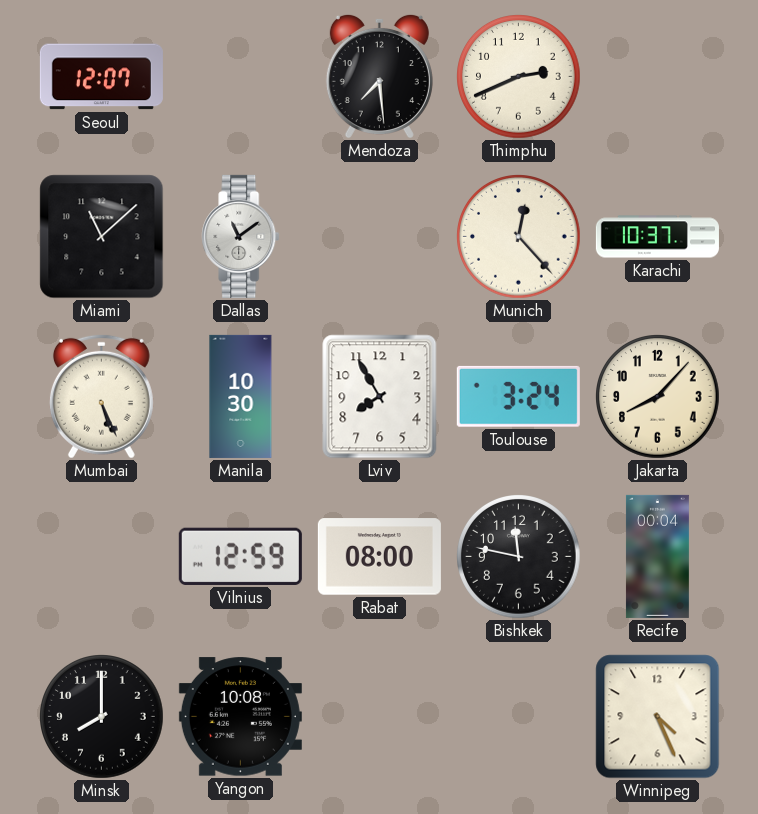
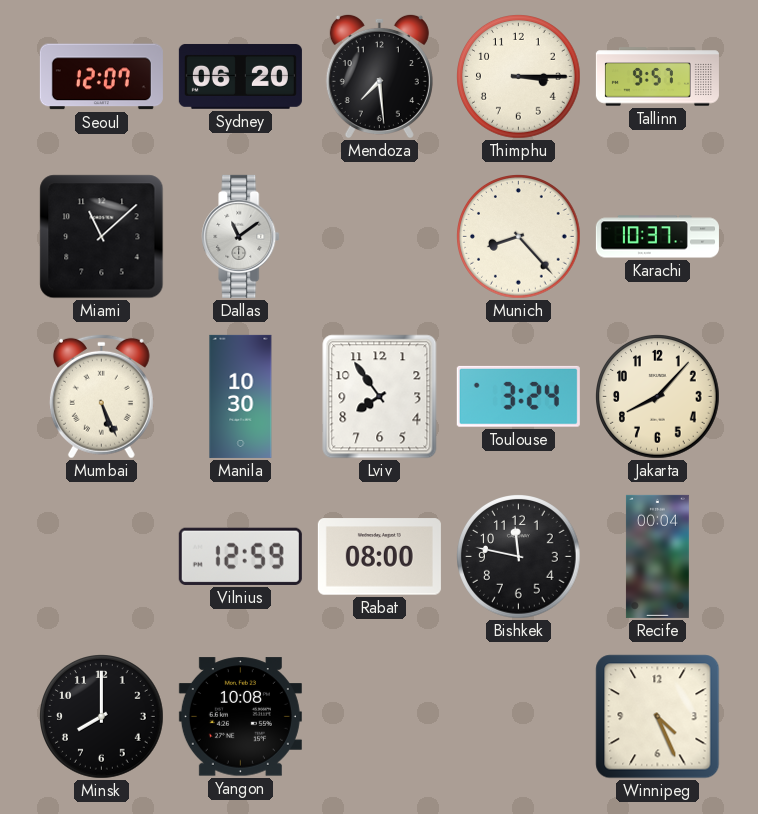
Sydney: none -> 06:20 (240, 76)
Thimphu: 2:41 -> 3:15 (519, 77)
Tallinn: none -> 9:57 (657, 77)
Munich: 12:23 -> 8:23 (519, 237)
Lviv: 7:55 -> 7:54 (380, 397)
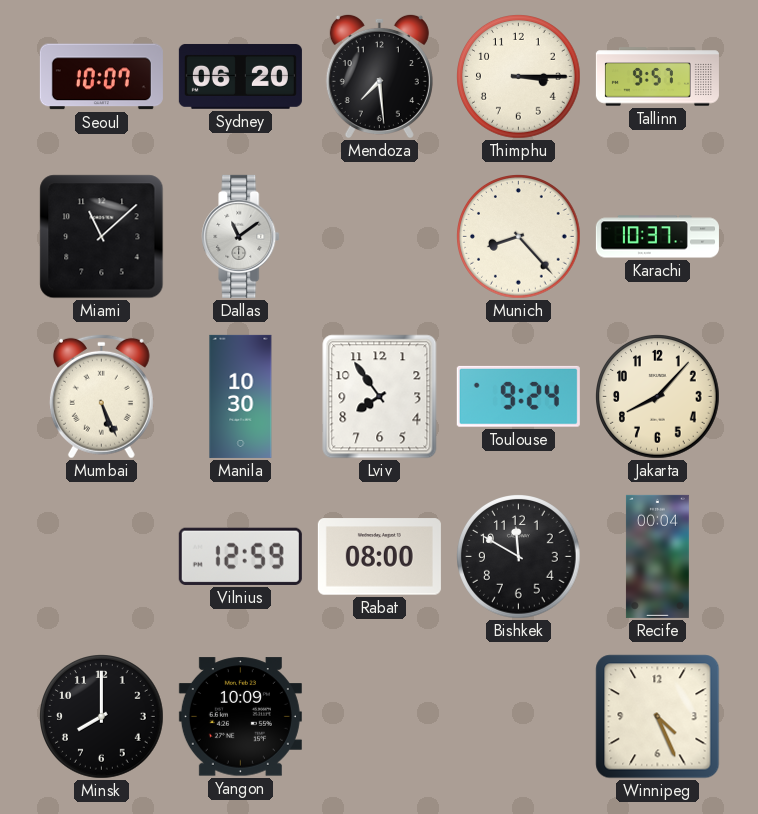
Seoul: 12:07 -> 10:07 (101, 77)
Toulouse: 3:24 -> 9:24 (518, 396)
Bishkek: 11:47 -> 11:50 (519, 557)
Yangon: 10:08 -> 10:09 (240, 717)
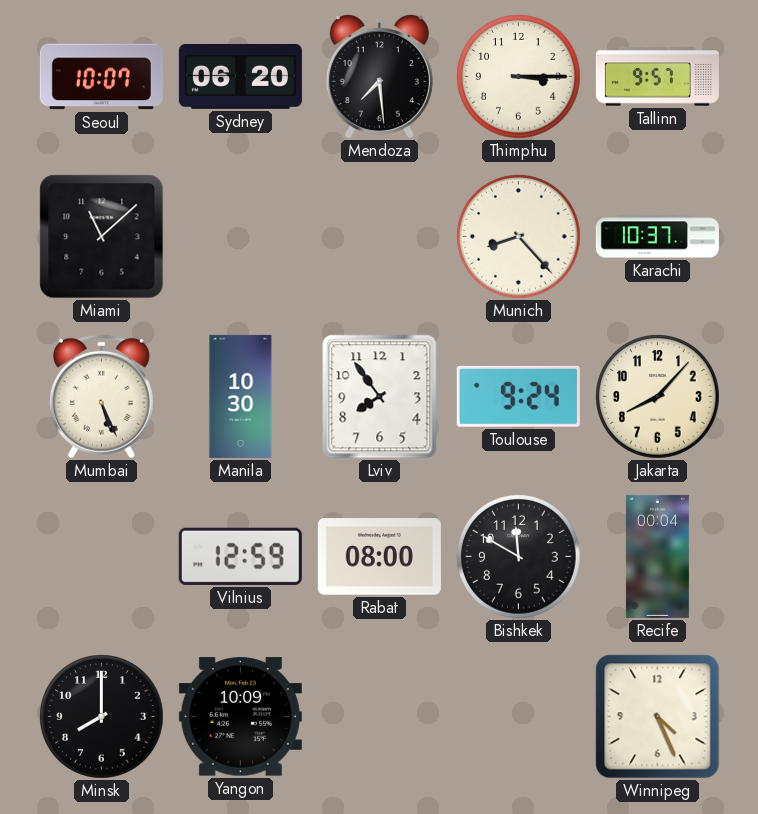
Dallas: 11:09 -> none (241, 236)
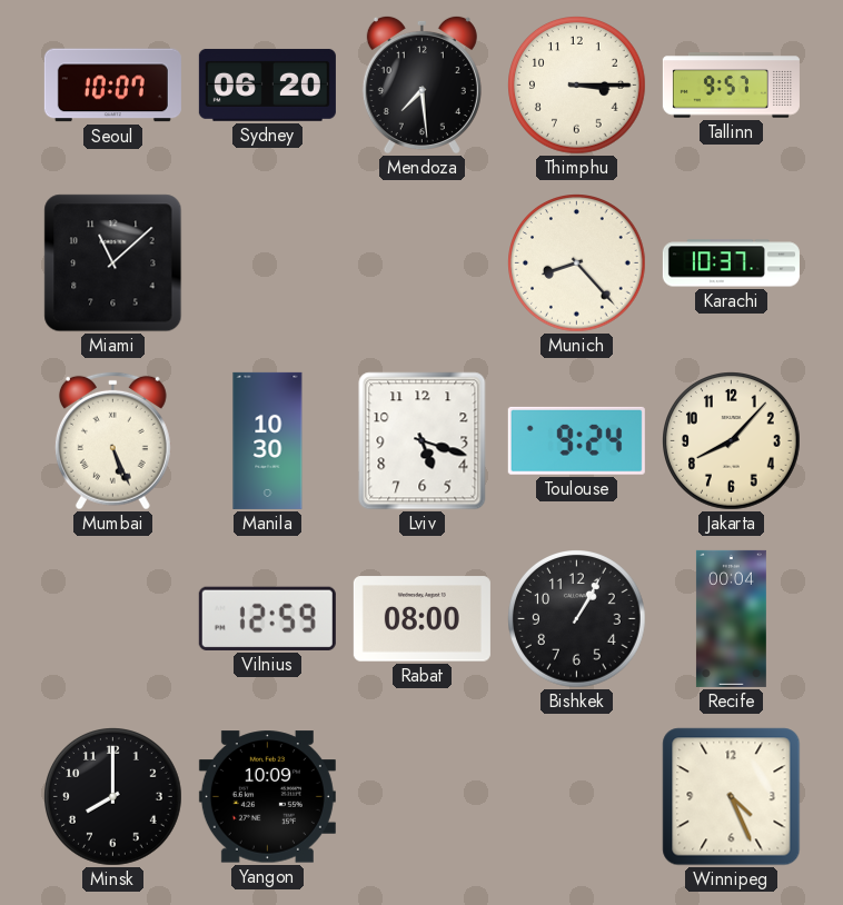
Lviv: 7:54 -> 5:18 (423, 441)
Bishkek: 11:50 -> 1:05 (577, 619)
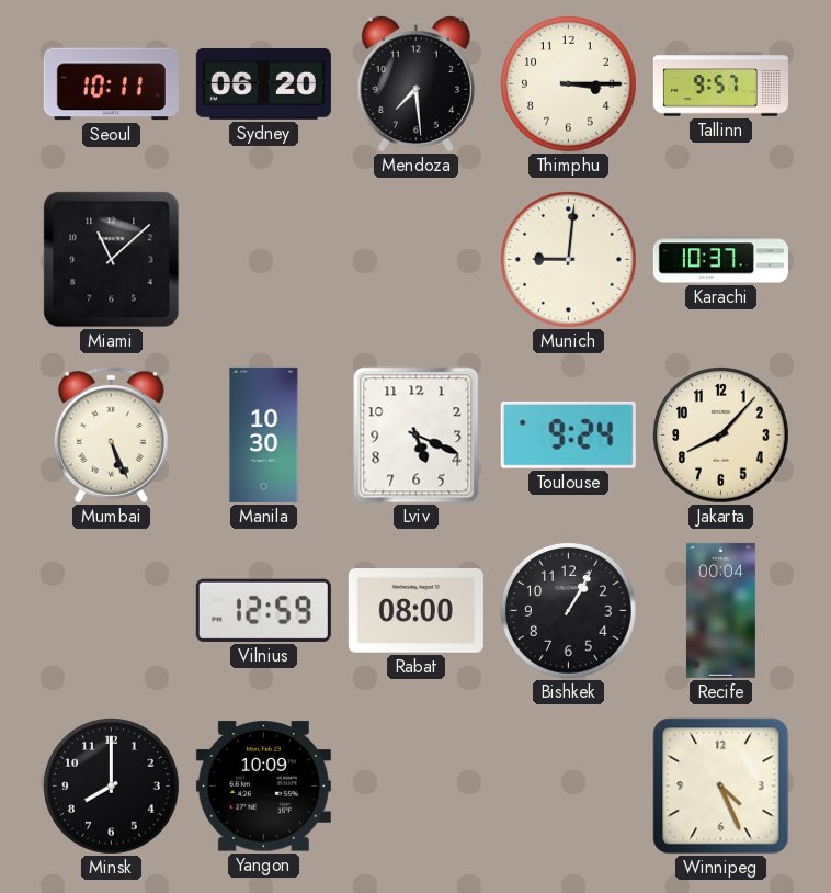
Seoul: 10:07 -> 10:11 (111, 84)
Munich: 8:23 -> 9:01 (569, 260)
Lviv: 5:18 -> 5:19 (417, 436)
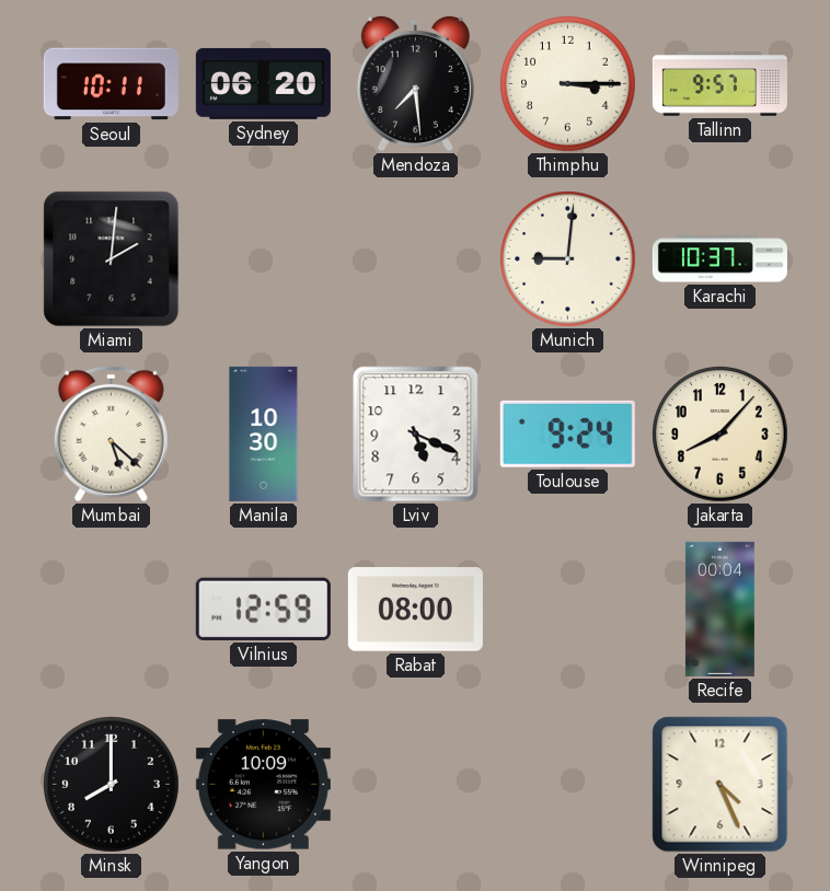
Miami: 11:08 -> 2:01 (112, 259)
Mumbai: 5:26 -> 5:22 (111, 433)
Bishkek: 1:05 -> none (569, 611)
